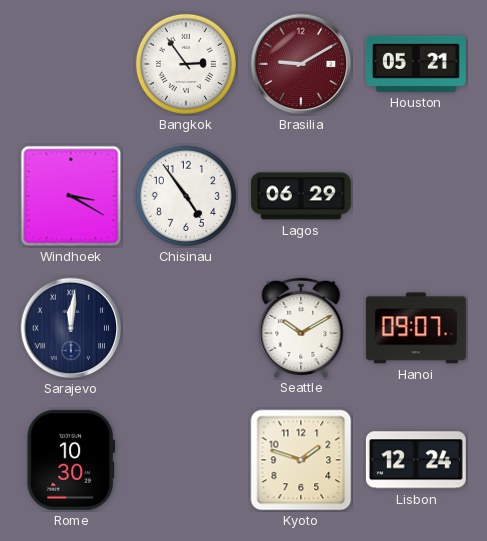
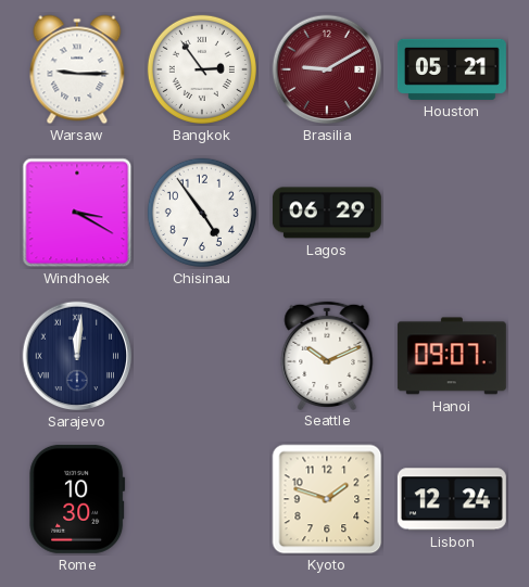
Warsaw: none -> 9:15 (77, 69)
Seattle: 10:10 -> 10:11 (327, 355)
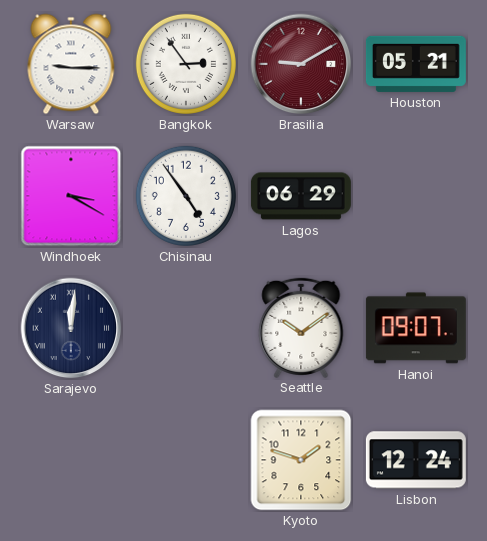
Seattle: 10:11 -> 10:09 (301, 327)
Rome: 10:30 -> none (77, 499)
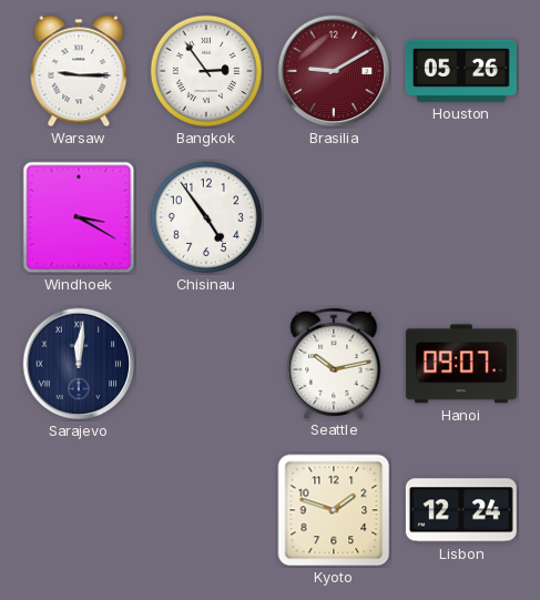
Houston: 05:21 -> 05:26 (461, 71)
Lagos: 06:29 -> none (301, 196)
Seattle: 10:09 -> 10:13 (334, 363)
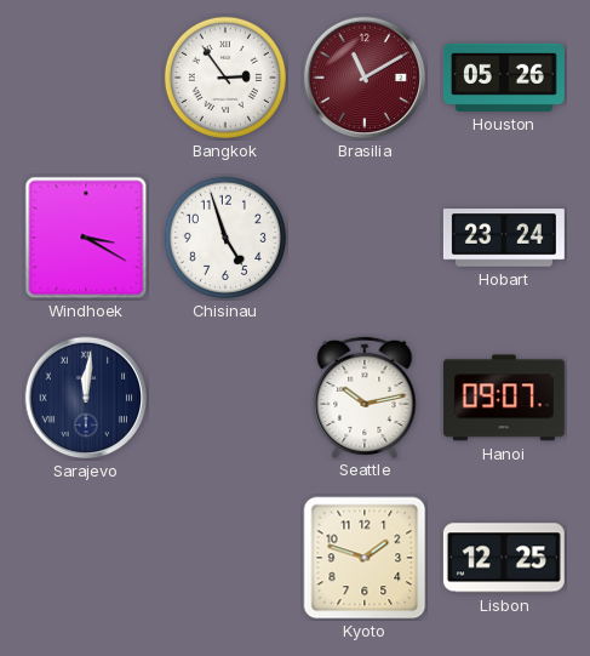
Warsaw: 9:15 -> none (79, 71)
Brasilia: 9:10 -> 11:10 (365, 78)
Chisinau: 4:54 -> 4:57 (225, 238)
Hobart: none -> 23:24 (504, 238)
Lisbon: 12:24 -> 12:25 (504, 558)
